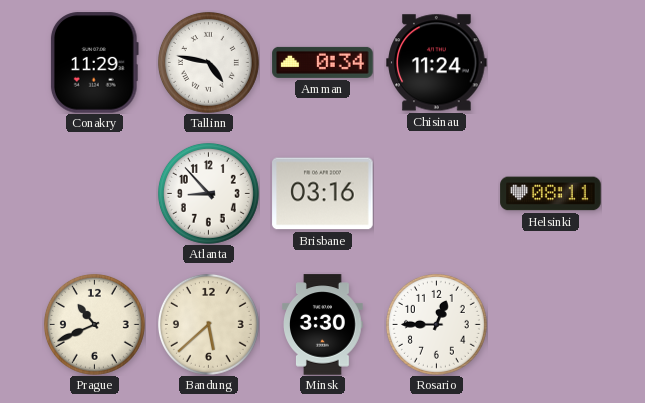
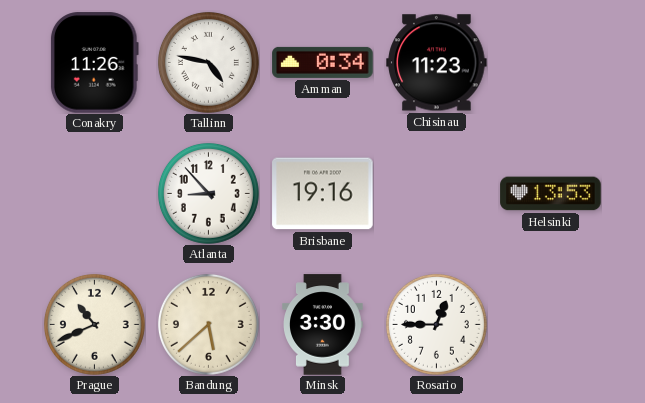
Conakry: 11:29 -> 11:26 (94, 63)
Chisinau: 11:24 -> 11:23 (437, 63)
Brisbane: 03:16 -> 19:16 (323, 194)
Helsinki: 08:11 -> 13:53 (551, 194)
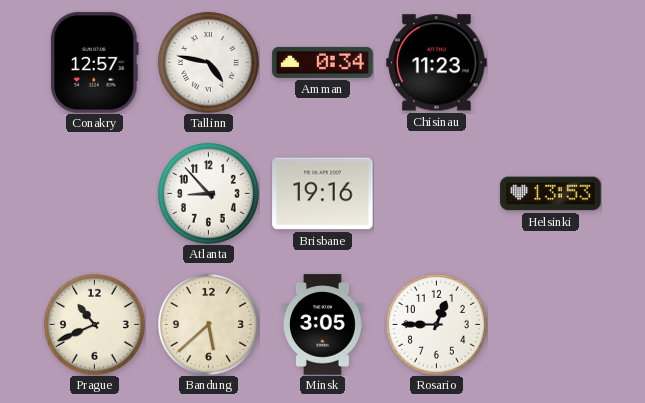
Conakry: 11:26 -> 12:57 (94, 63)
Minsk: 3:30 -> 3:05 (323, 325)
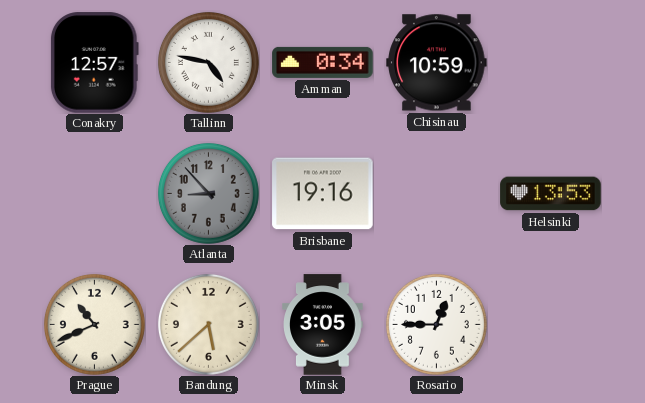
Chisinau: 11:23 -> 10:59 (437, 63)
Atlanta dial: white -> grey (208, 193)
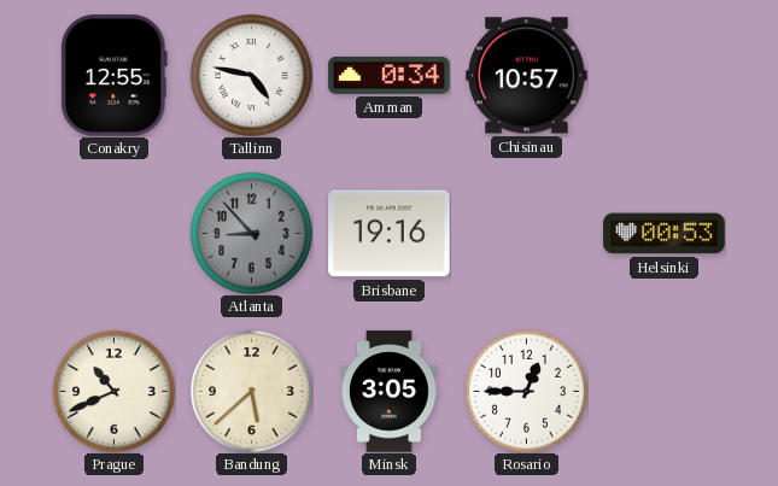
Conakry: 12:57 -> 12:55 (113, 76)
Chisinau: 10:59 -> 10:57 (527, 76)
Helsinki: 13:53 -> 00:53 (665, 234)
